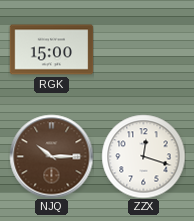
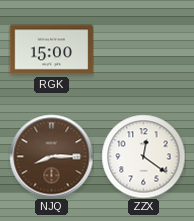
NJQ: 10:15 -> 8:15 (51, 156)
ZZX: 12:18 -> 12:21 (143, 156)
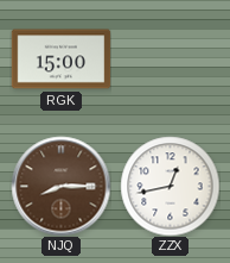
ZZX: 12:21 -> 12:43 (170, 186)
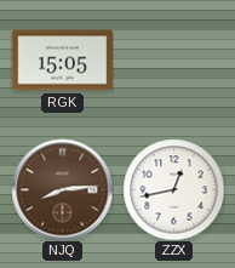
RGK: 15:00 -> 15:05 (62, 61)
NJQ: 8:15 -> 8:14 (62, 189)
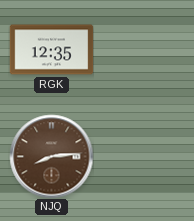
RGK: 15:05 -> 12:35 (51, 50)
ZZX: 12:43 -> none (173, 189)
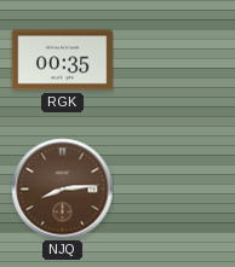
RGK: 12:35 -> 00:35 (62, 60)
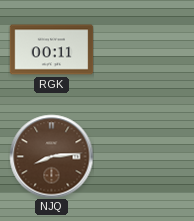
RGK: 00:35 -> 00:11 (51, 50)
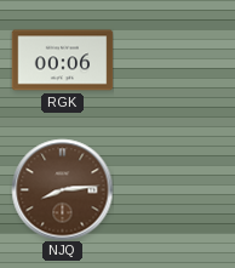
RGK: 00:11 -> 00:06 (62, 61)
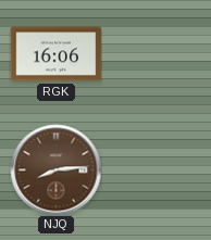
RGK: 00:06 -> 16:06 (55, 54)
